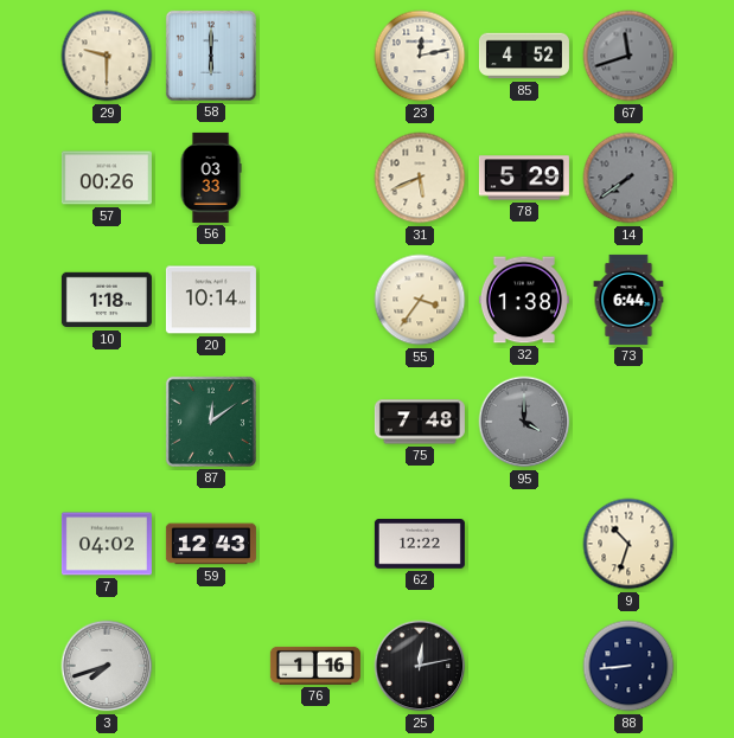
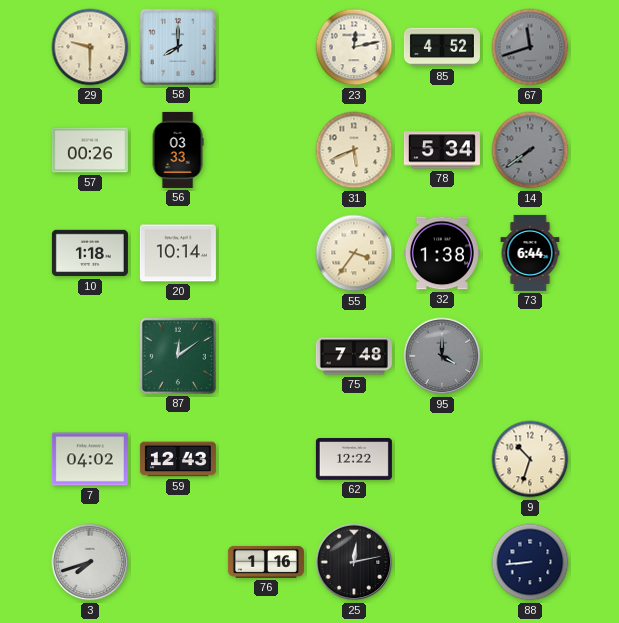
58: 6:00 -> 8:00 (178, 47)
78: 5:29 -> 5:34 (442, 150)
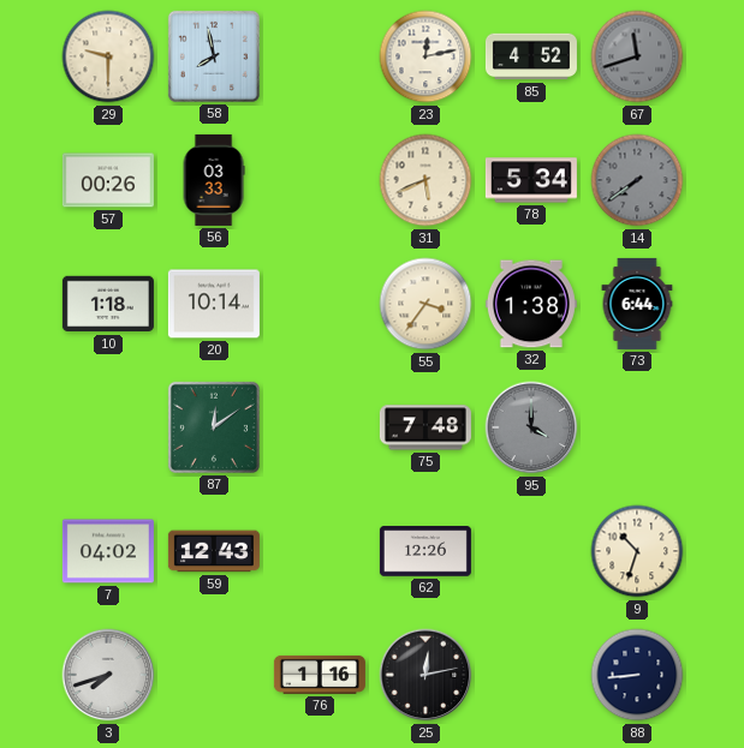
58: 8:00 -> 7:58 (214, 56)
62: 12:22 -> 12:26 (425, 551)
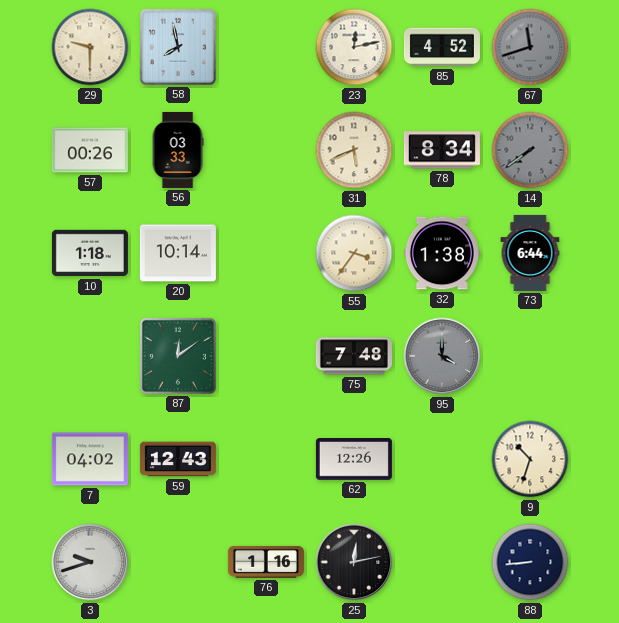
78: 5:34 -> 8:34 (442, 150)
3: 7:42 -> 9:42 (90, 562)
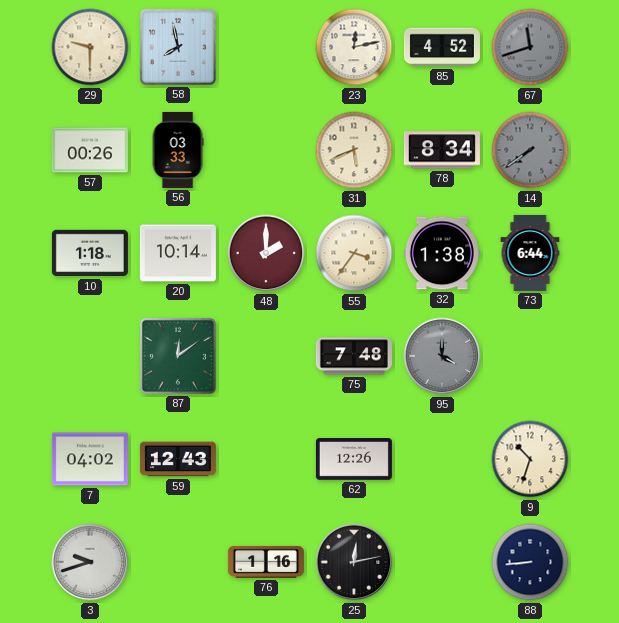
48: none -> 2:00 (266, 253)
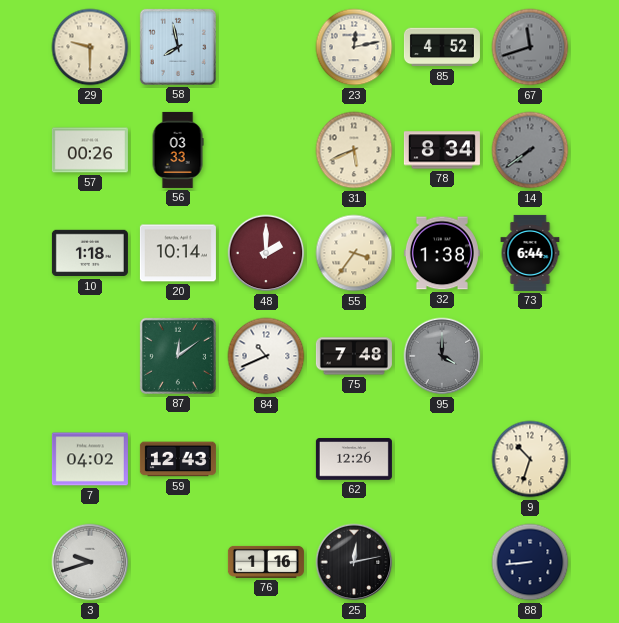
84: none -> 10:41 (266, 356)
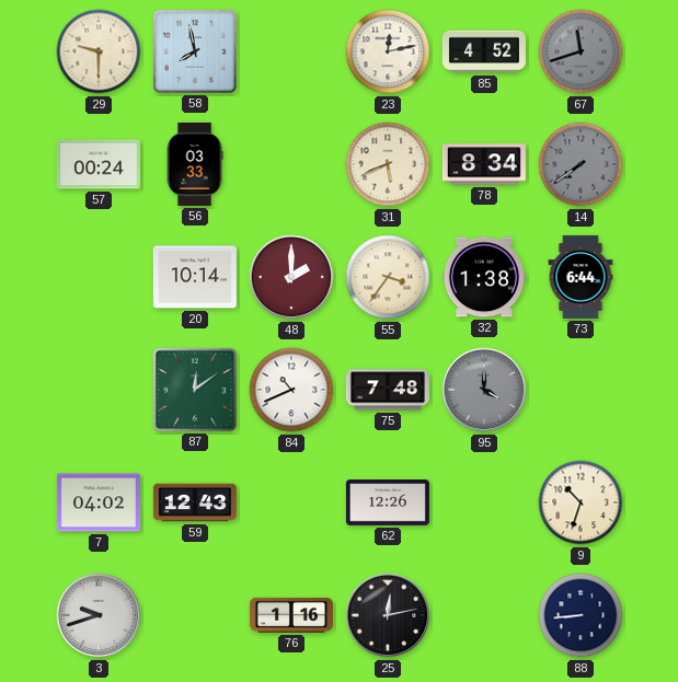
57: 00:26 -> 00:24 (99, 164)
10: 1:18 -> none (90, 253)
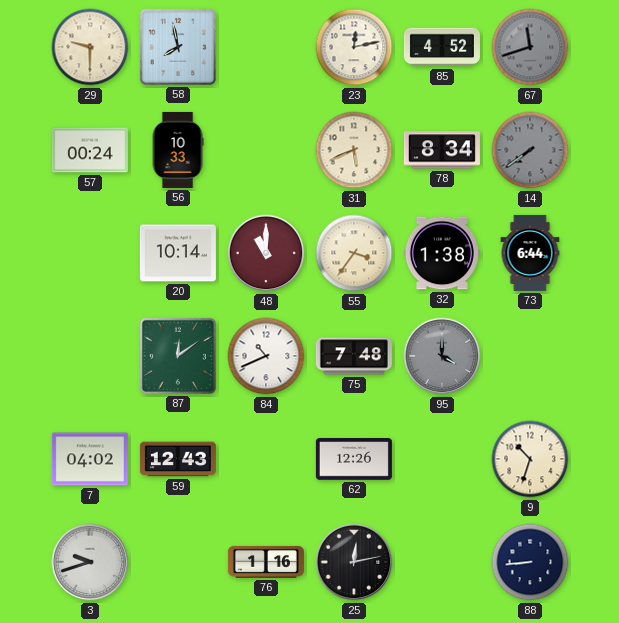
56: 03:33 -> 10:33 (178, 150)
48: 2:00 -> 11:00 (266, 253)
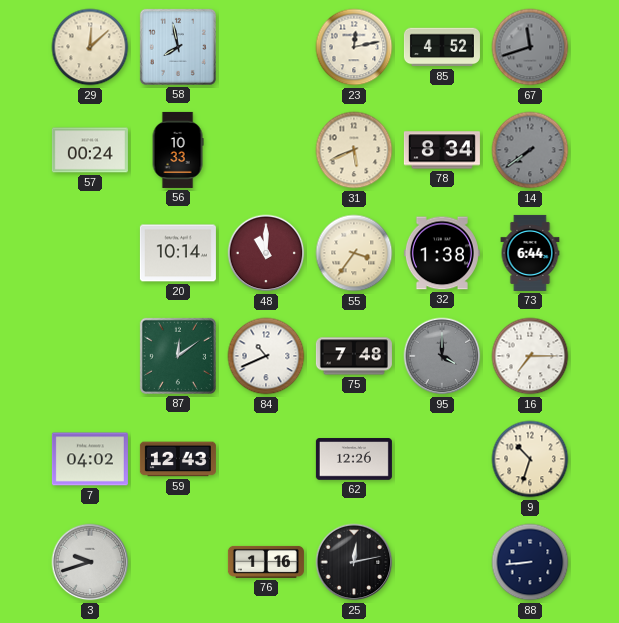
29: 9:30 -> 12:08 (90, 47)
16: none -> 7:15 (530, 356)
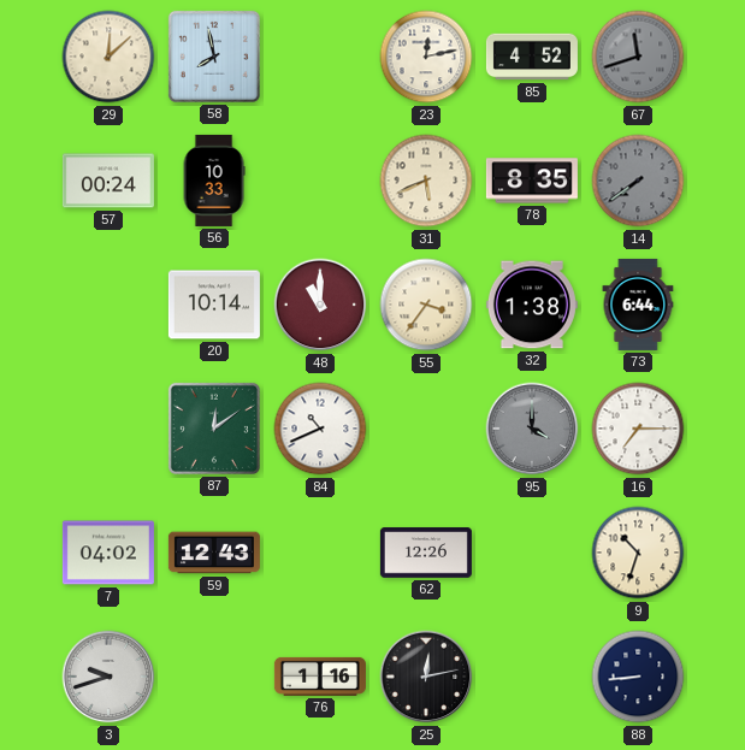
78: 8:34 -> 8:35 (532, 181)
75: 7:48 -> none (354, 356)
